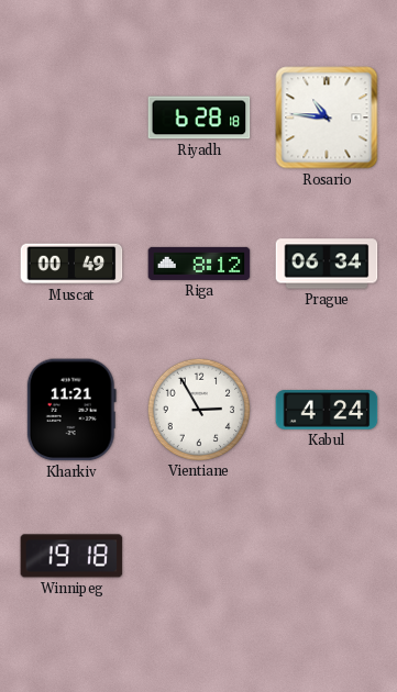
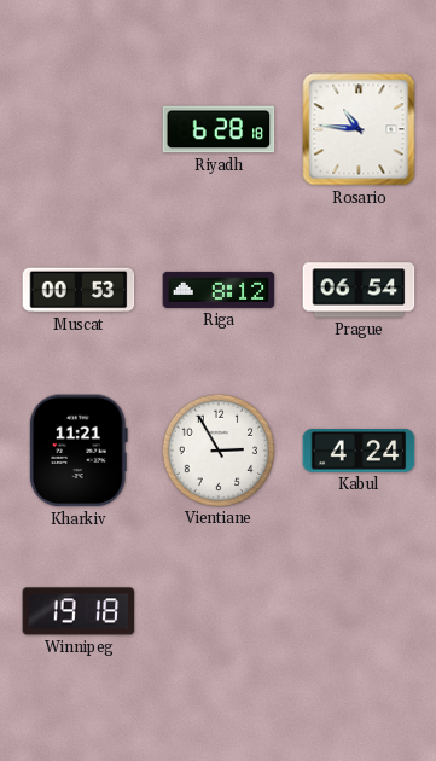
Muscat: 00:49 -> 00:53 (79, 290)
Prague: 06:34 -> 06:54 (359, 290)
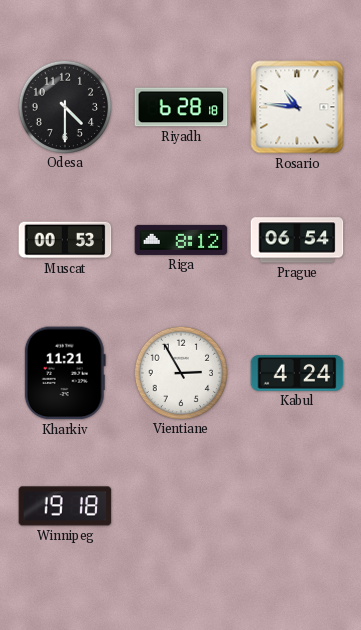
Odesa: none -> 4:30 (64, 106)
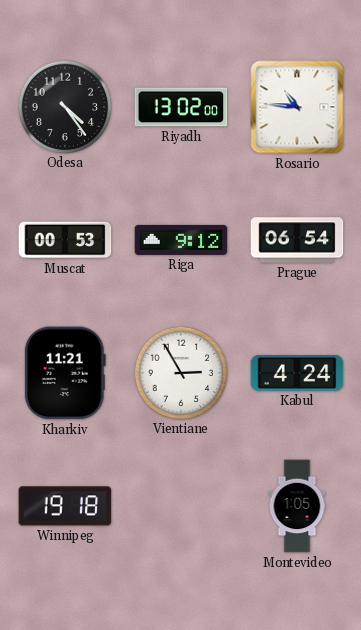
Odesa: 4:30 -> 4:24 (64, 106)
Riyadh: 6:28 -> 13:02 (181, 107)
Riga: 8:12 -> 9:12 (181, 240)
Montevideo: none -> 1:05 (297, 506)
